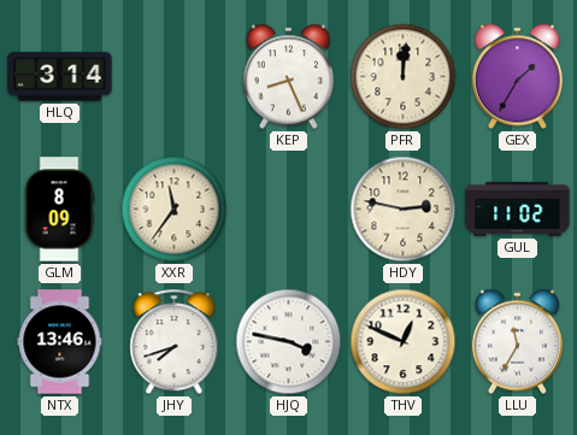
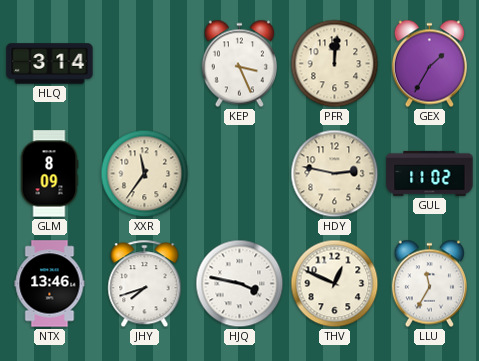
KEP: 8:26 -> 3:26 (239, 64)
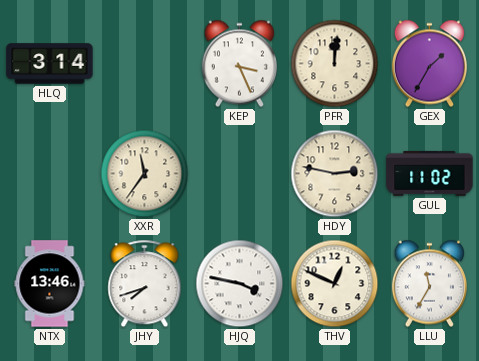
GLM: 8:09 -> none (49, 174)
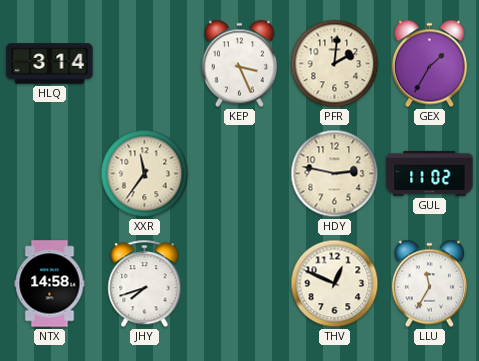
PFR: 12:01 -> 2:01 (335, 64)
NTX: 13:46 -> 14:58 (50, 284)
HJQ: 3:47 -> none (240, 284)
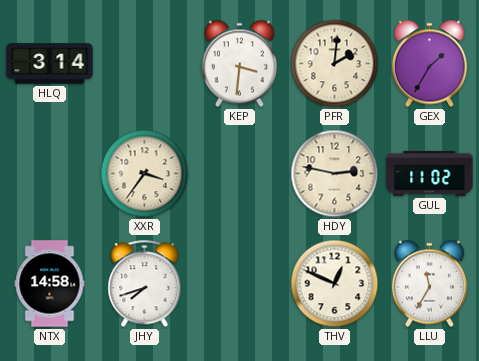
KEP: 3:26 -> 3:31 (239, 64)
XXR: 11:36 -> 3:36 (145, 174)
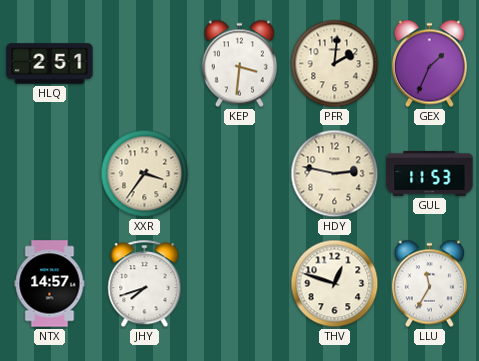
HLQ: 3:14 -> 2:51 (50, 64)
GEX: 1:35 -> 1:34 (429, 64)
GUL: 11:02 -> 11:53 (430, 173)
NTX: 14:58 -> 14:57 (50, 284)
THV: 12:49 -> 12:48 (335, 284)
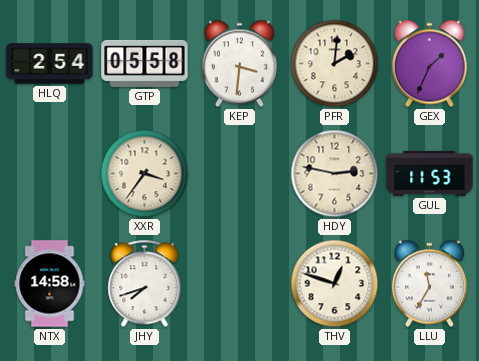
HLQ: 2:51 -> 2:54 (50, 64)
GTP: none -> 05:58 (145, 63)
NTX: 14:57 -> 14:58 (50, 284)
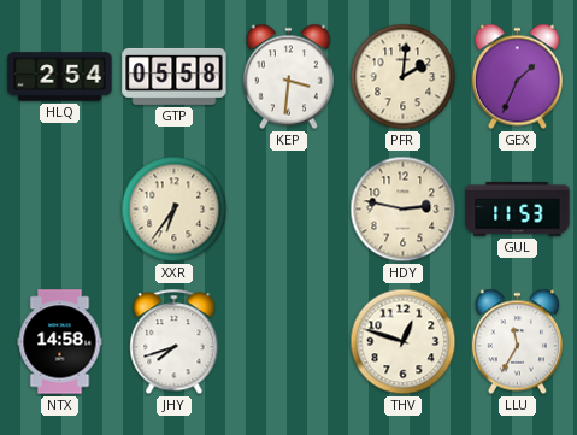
XXR: 3:36 -> 6:36 (175, 210)
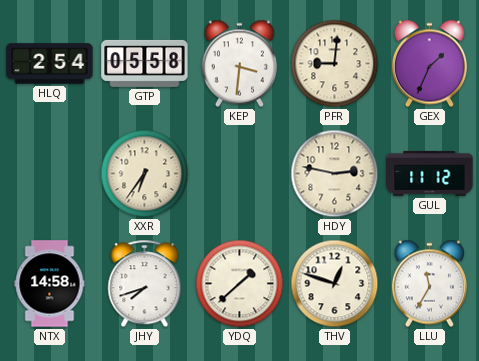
PFR: 2:01 -> 9:01 (335, 64)
GUL: 11:53 -> 11:12 (430, 173)
YDQ: none -> 1:38 (240, 284)
